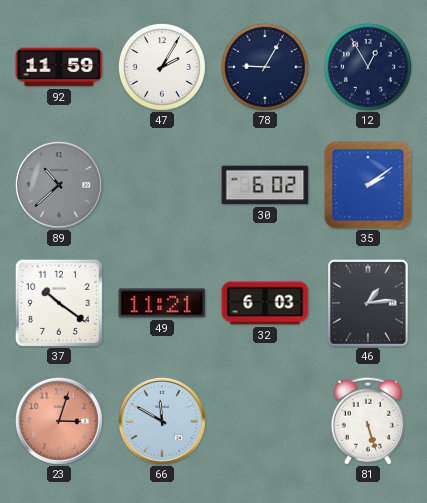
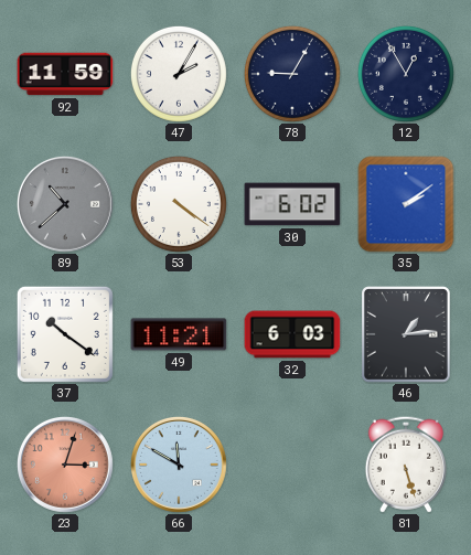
53: none -> 4:21 (179, 204)
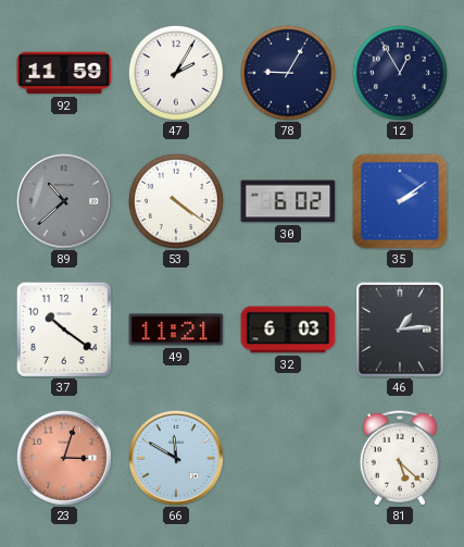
81: 5:27 -> 5:22 (400, 458)
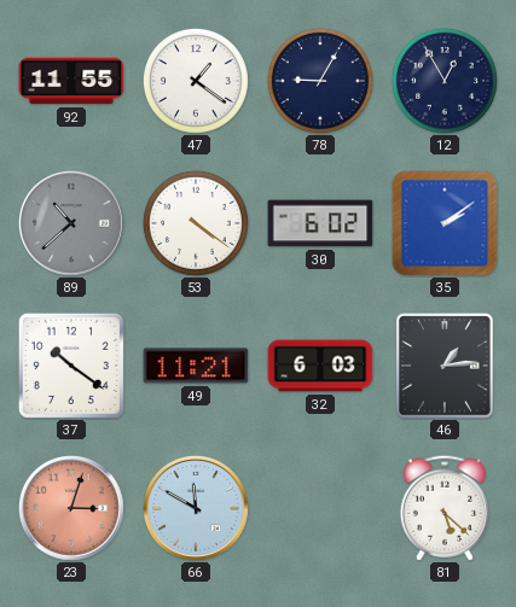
92: 11:59 -> 11:55 (71, 81)
47: 2:05 -> 1:21 (196, 81)
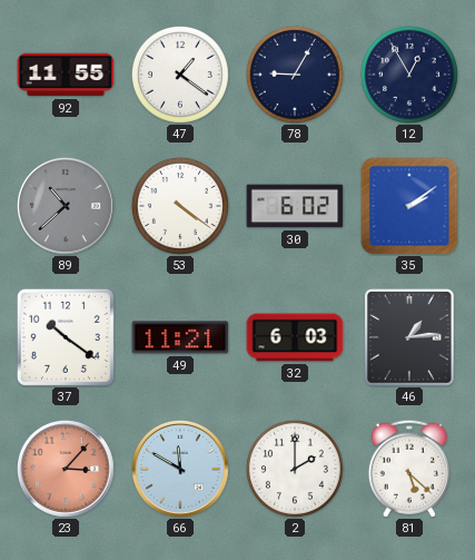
23: 3:03 -> 3:07 (66, 469)
2: none -> 2:00 (295, 469)
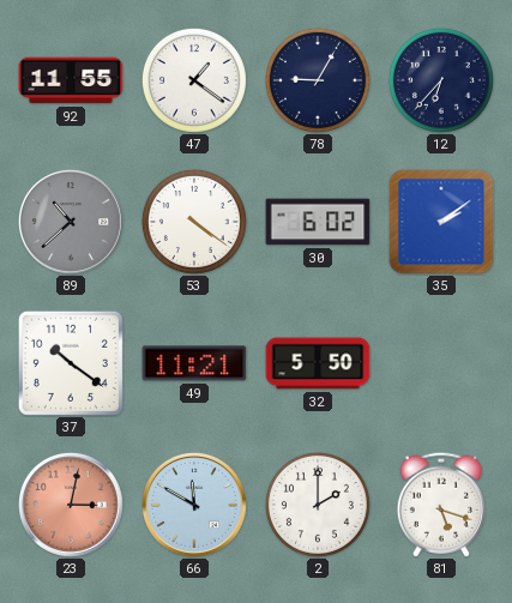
12: 12:55 -> 6:37 (441, 80)
32: 6:03 -> 5:50 (318, 363)
46: 1:14 -> none (410, 337)
23: 3:07 -> 3:02 (71, 505)
81: 5:22 -> 5:18 (441, 505)
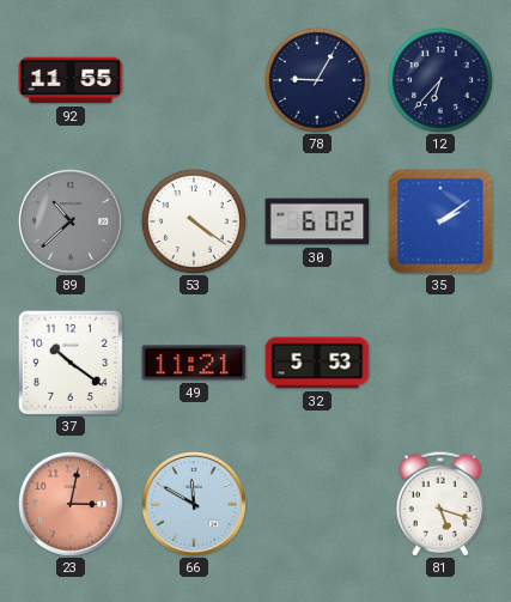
47: 1:21 -> none (194, 80)
32: 5:50 -> 5:53 (317, 363)
2: 2:00 -> none (318, 505)
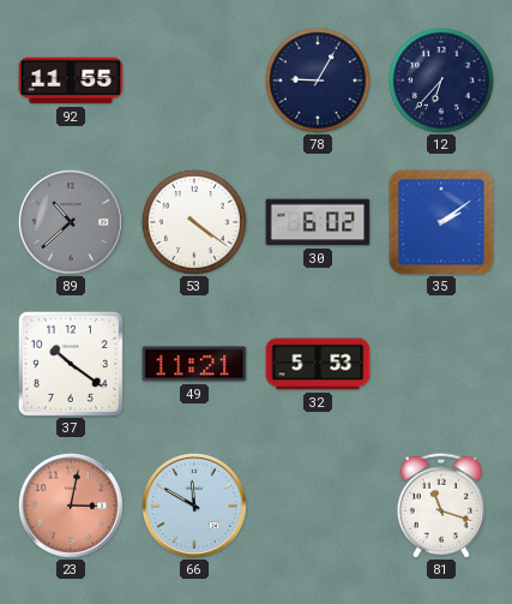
81: 5:18 -> 11:18 (441, 506)
